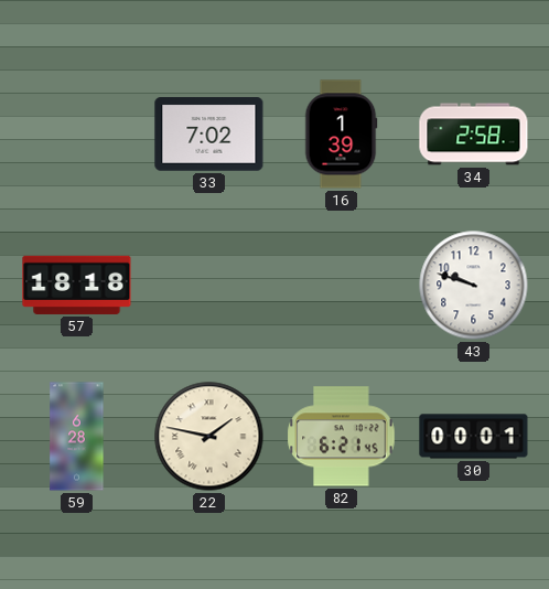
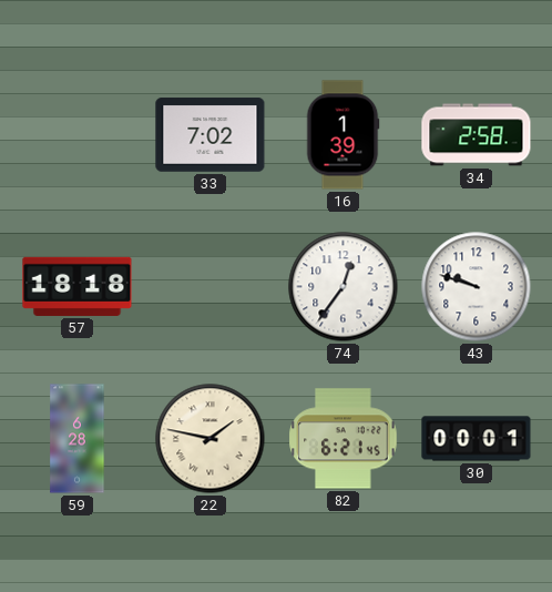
74: none -> 12:36 (344, 287)
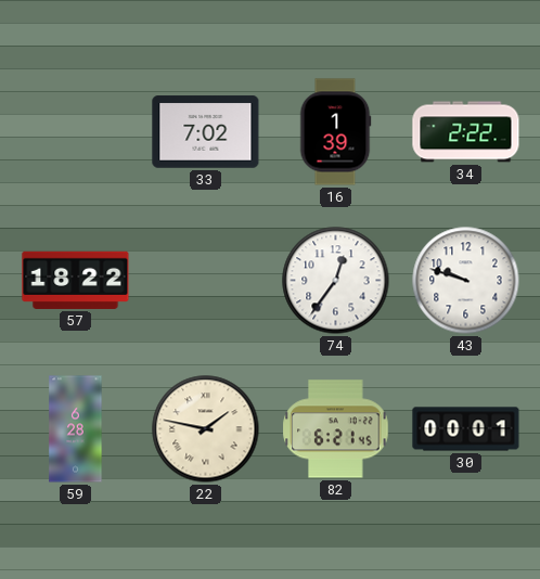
34: 2:58 -> 2:22 (466, 132)
57: 18:18 -> 18:22 (76, 280)
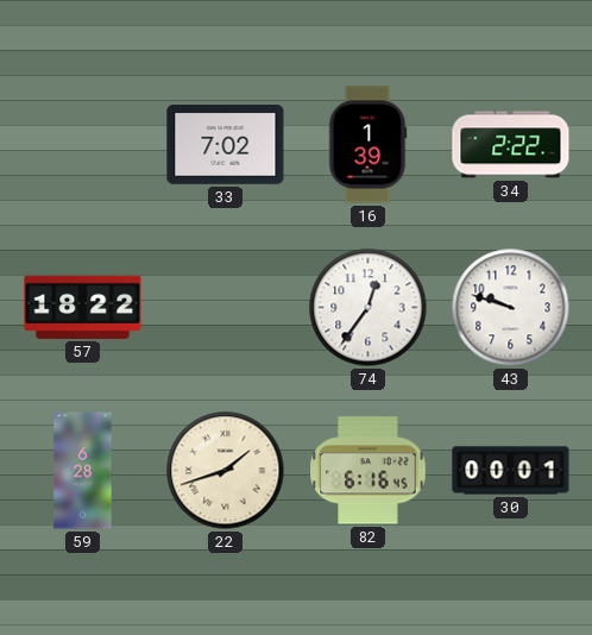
22: 1:47 -> 1:42 (226, 471)
82: 6:21 -> 6:16 (369, 471)
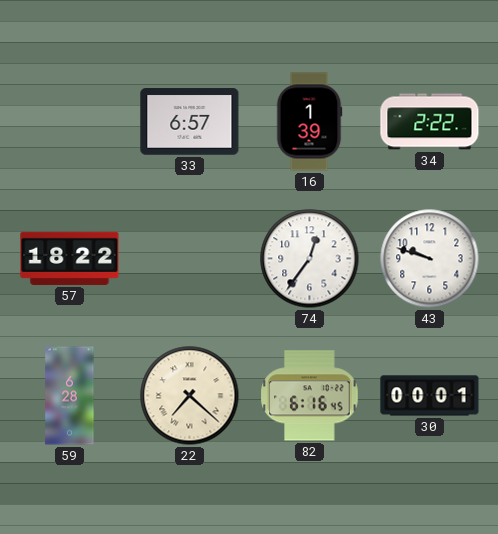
33: 7:02 -> 6:57 (190, 122)
22: 1:42 -> 7:22 (190, 396)
